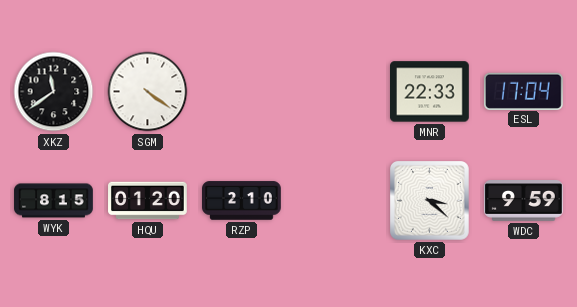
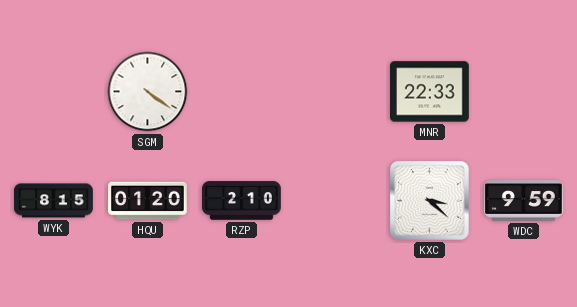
XKZ: 11:39 -> none (54, 92)
ESL: 17:04 -> none (524, 91)
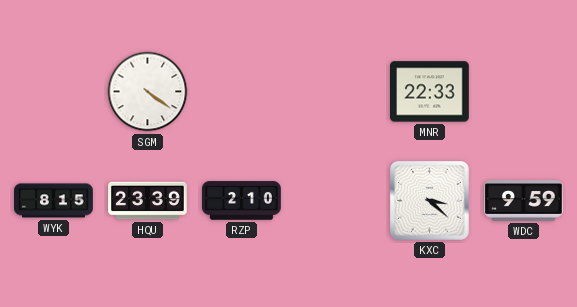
HQU: 01:20 -> 23:39 (148, 201)
